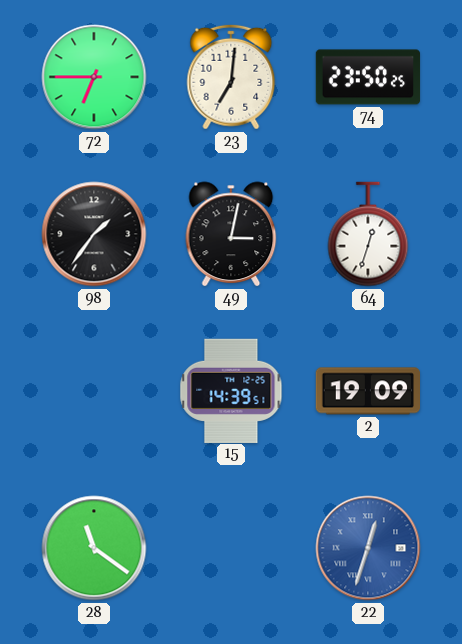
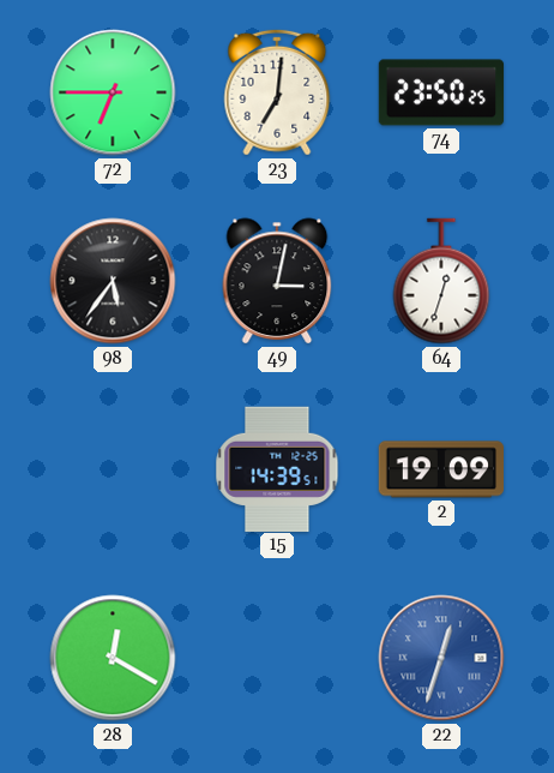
98: 1:36 -> 5:36 (113, 281)
28: 11:21 -> 12:20 (113, 658)
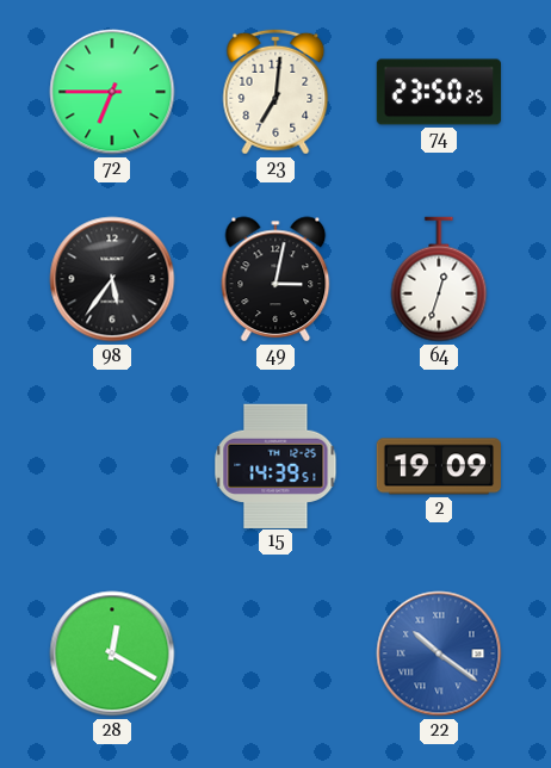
22: 12:33 -> 10:21 (439, 654)
